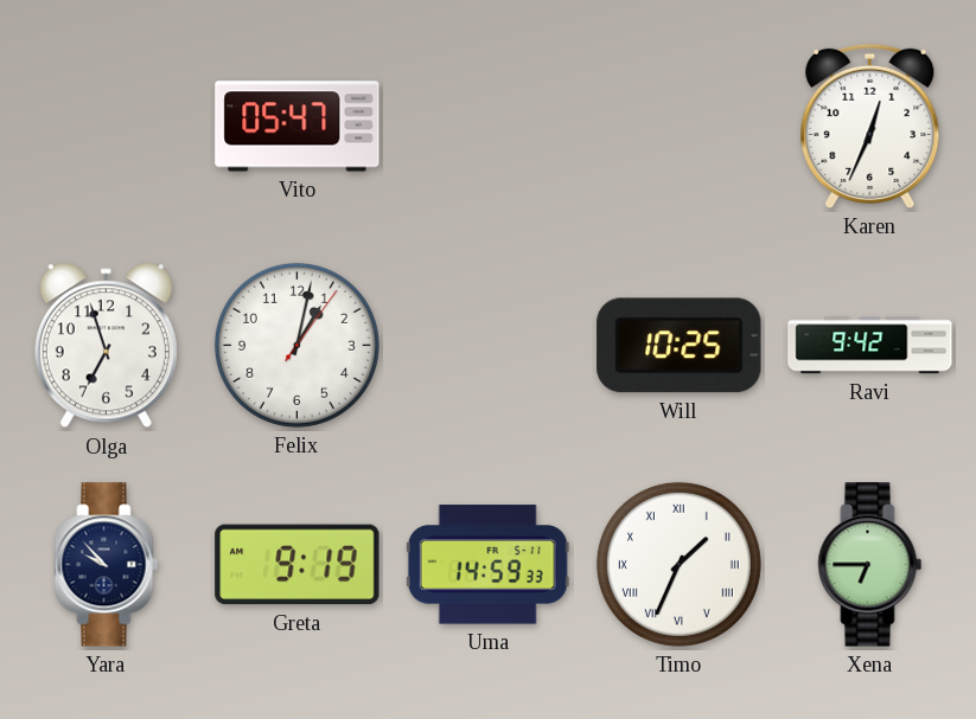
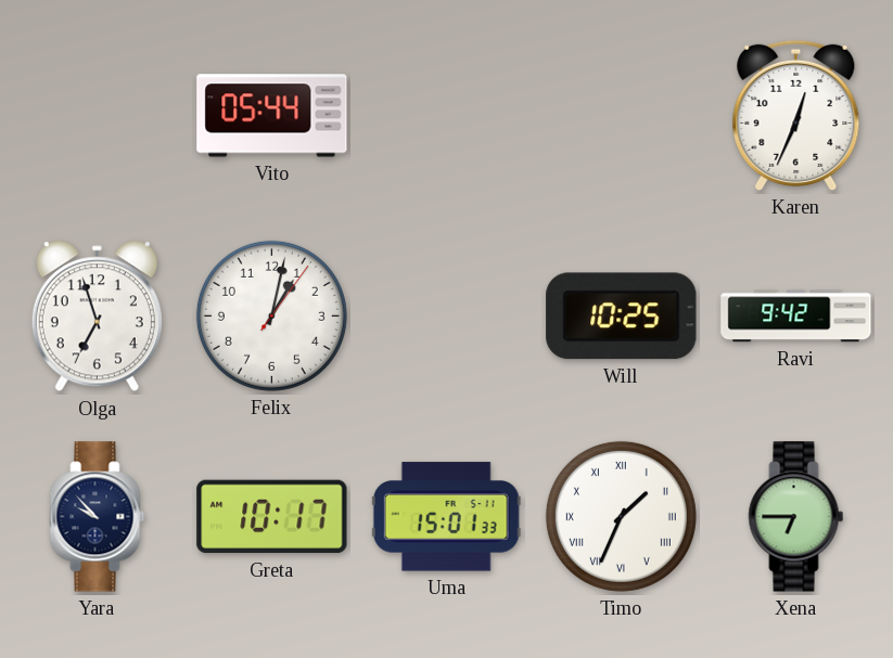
Vito: 05:47 -> 05:44 (272, 116)
Greta: 9:19 -> 10:17 (272, 517)
Uma: 14:59 -> 15:01 (446, 517)
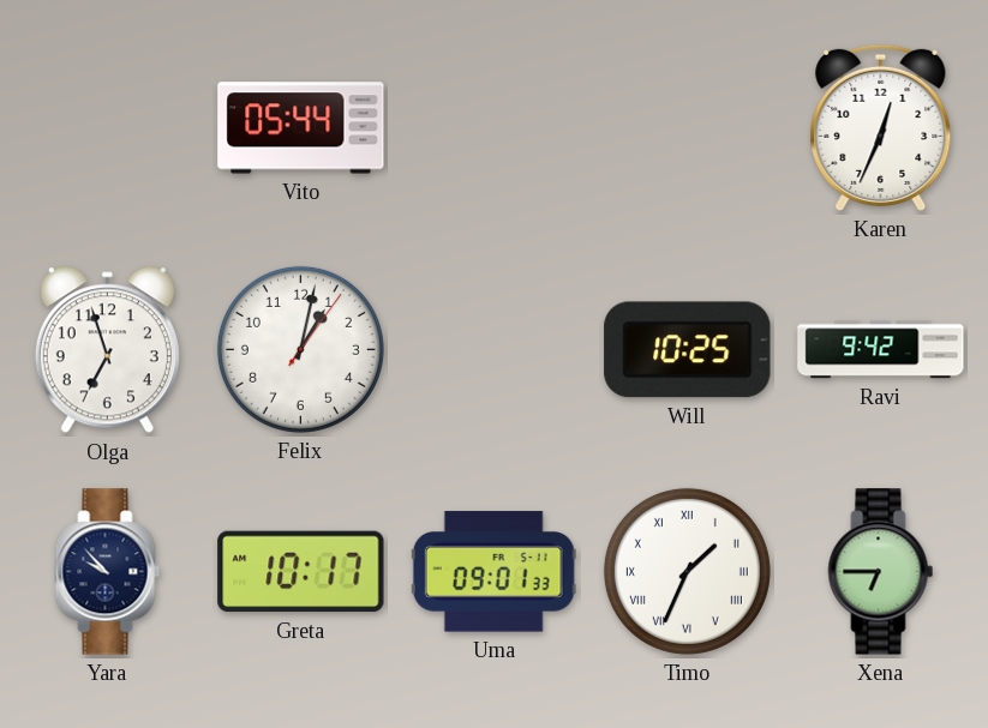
Uma: 15:01 -> 09:01 (493, 572)
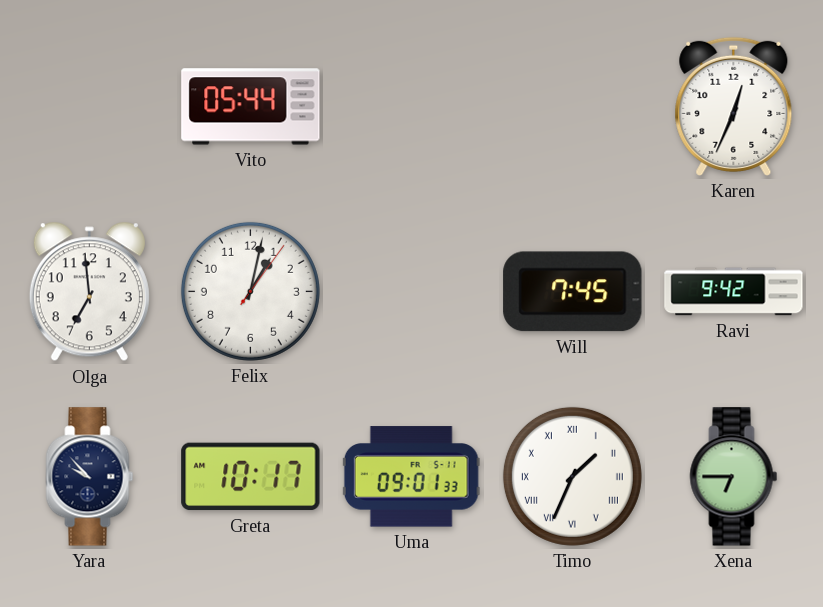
Olga: 6:57 -> 6:59 (89, 292)
Will: 10:25 -> 7:45 (573, 292)
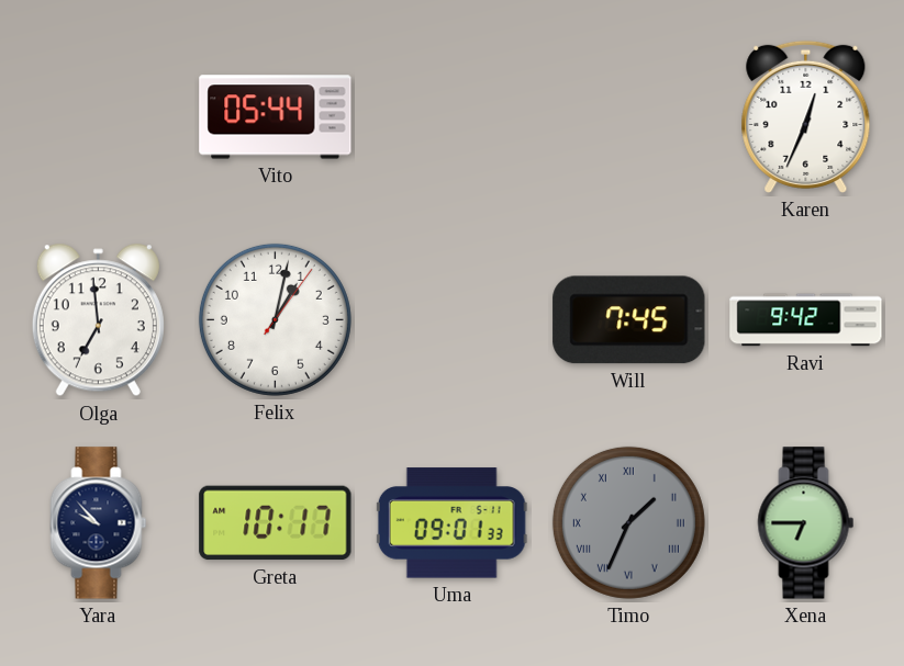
Timo dial: white -> grey (628, 522)
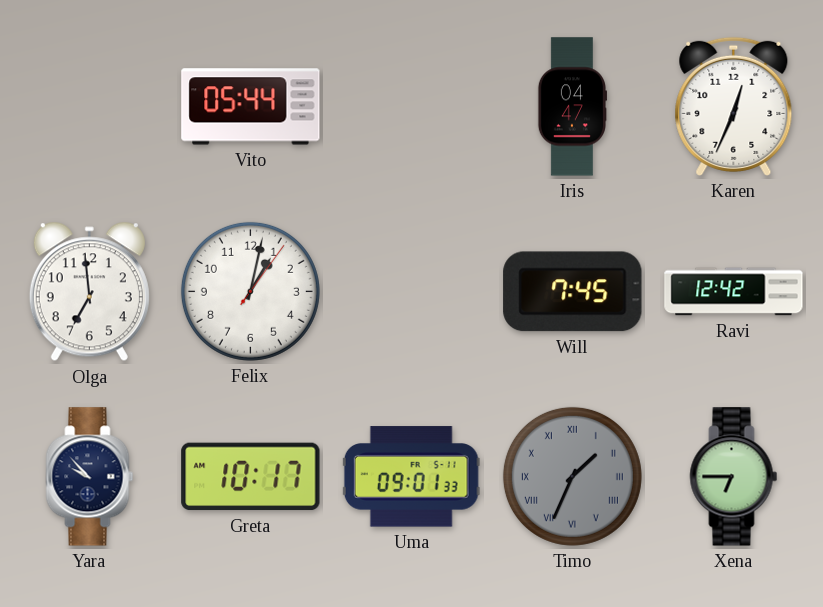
Iris: none -> 04:47 (571, 107)
Ravi: 9:42 -> 12:42 (734, 292)
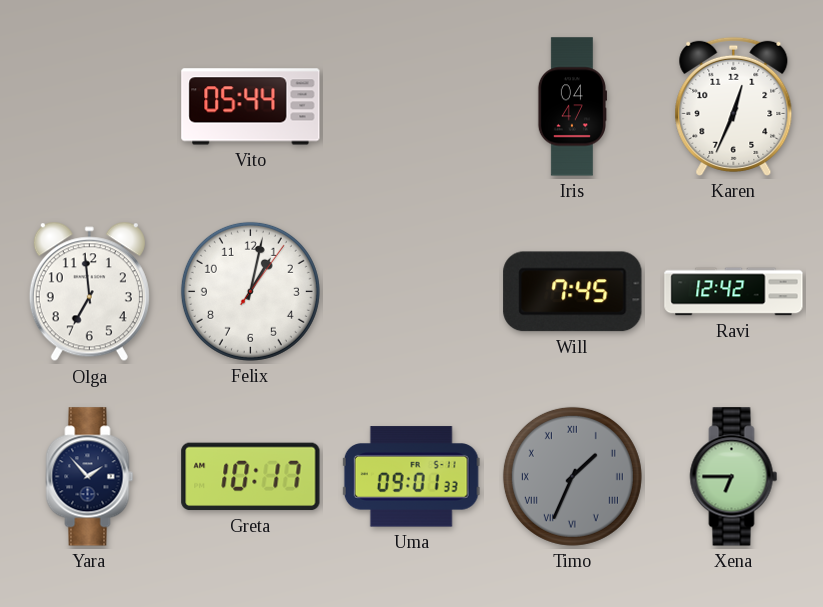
Yara: 9:53 -> 1:53 (90, 477)
